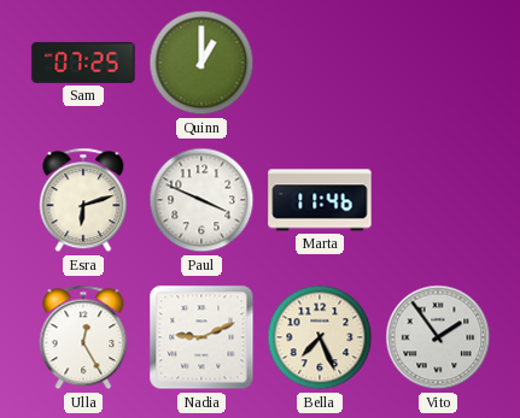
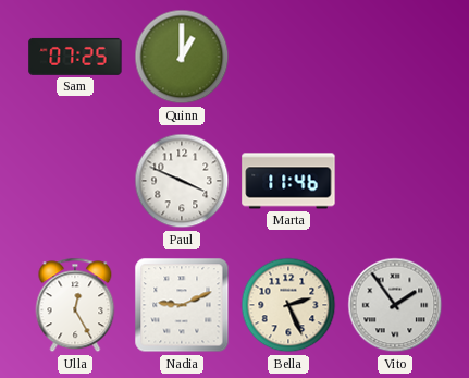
Esra: 6:12 -> none (83, 200)
Bella: 7:26 -> 2:26 (288, 305)
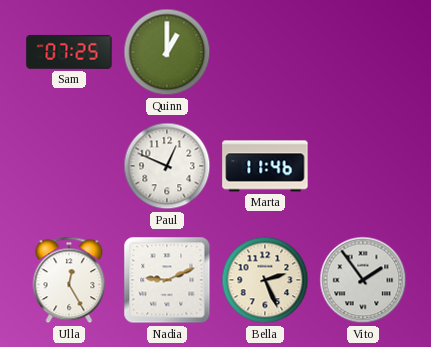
Paul: 3:49 -> 12:49 (167, 166)
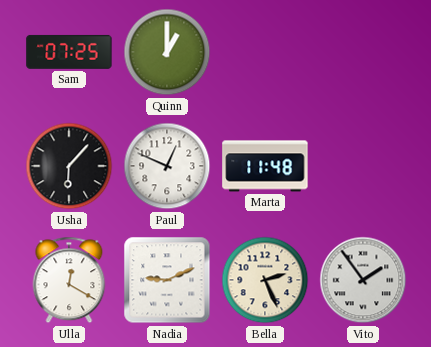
Usha: none -> 6:07 (69, 166)
Marta: 11:46 -> 11:48 (265, 166)
Ulla: 12:25 -> 12:20 (69, 280)
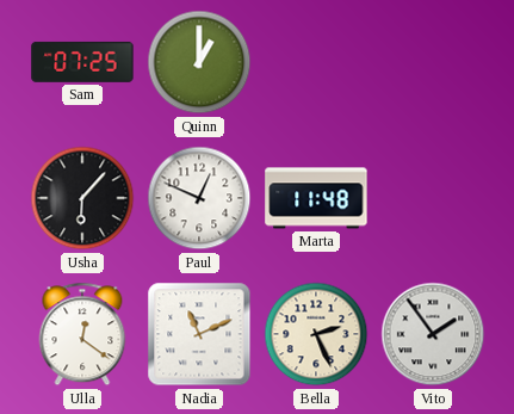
Ulla: 12:20 -> 12:21 (82, 334)
Nadia: 9:11 -> 11:11 (199, 334)
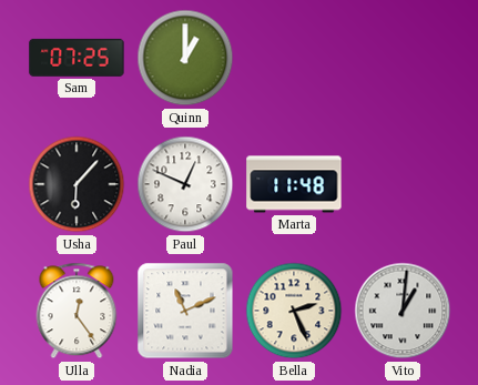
Ulla: 12:21 -> 12:24 (77, 311)
Vito: 1:54 -> 1:01 (403, 311)
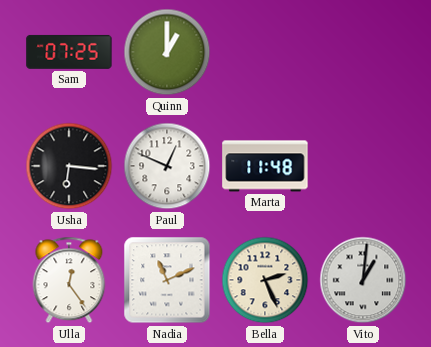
Usha: 6:07 -> 6:16 (69, 166)
